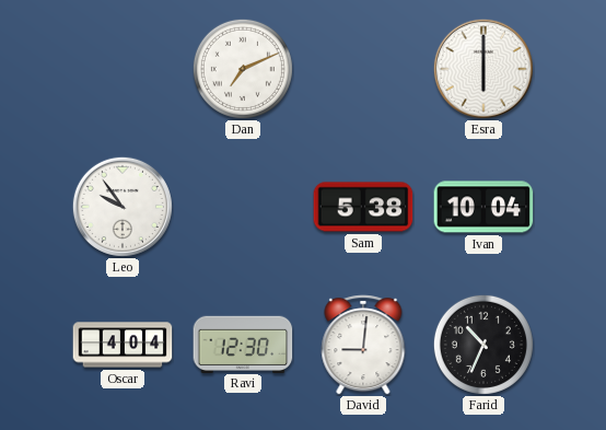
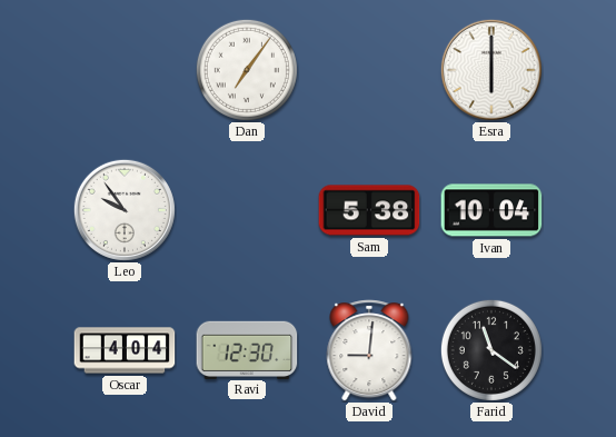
Dan: 7:11 -> 7:06 (247, 70)
Farid: 10:34 -> 11:21 (491, 350)
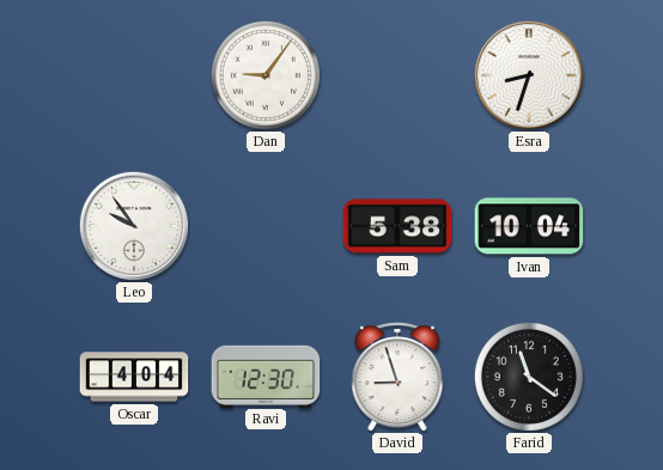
Dan: 7:06 -> 9:06 (266, 75)
Esra: 6:00 -> 8:33 (529, 75)
David: 9:01 -> 8:57 (397, 377)
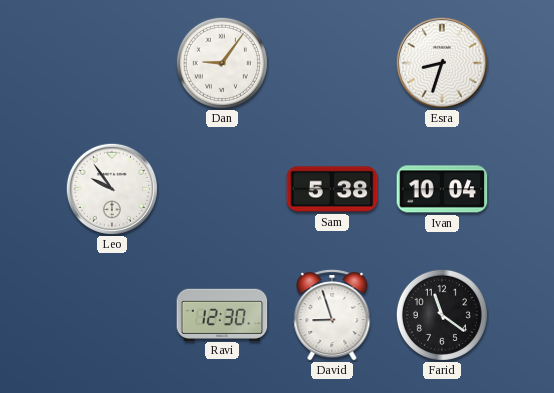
Oscar: 4:04 -> none (134, 377)
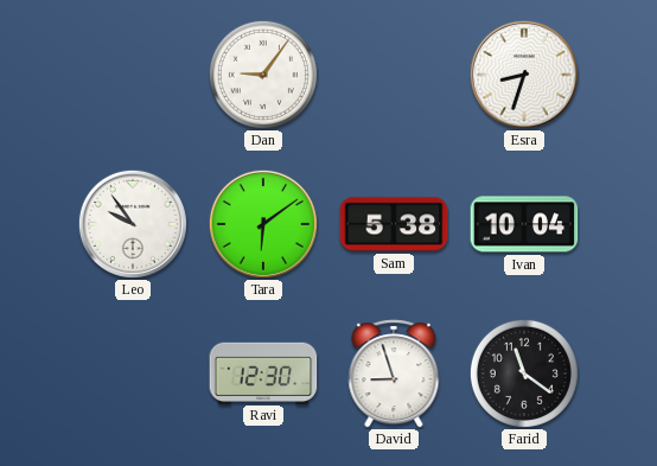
Tara: none -> 6:09 (263, 224)
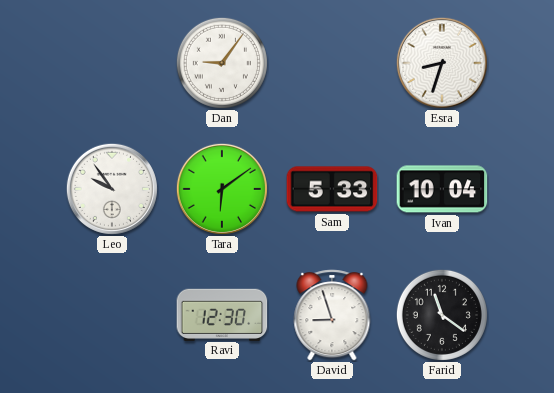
Sam: 5:38 -> 5:33 (332, 189)
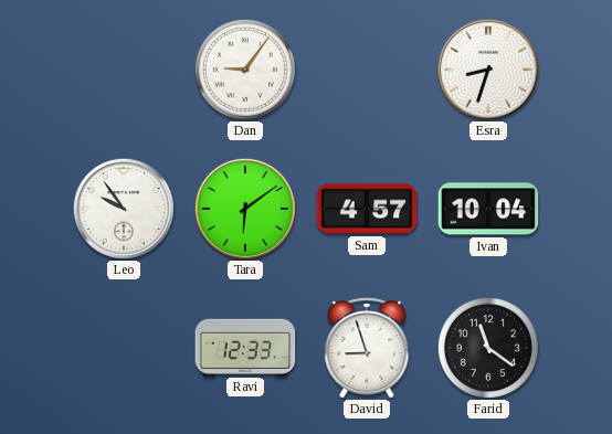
Sam: 5:33 -> 4:57 (367, 209)
Ravi: 12:30 -> 12:33 (245, 347)
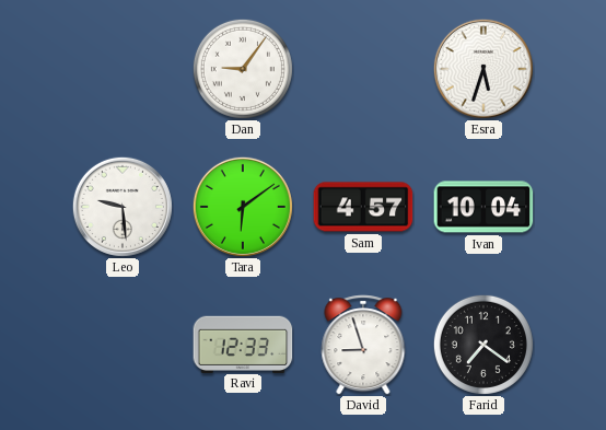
Esra: 8:33 -> 5:33 (483, 69)
Leo: 9:54 -> 9:29 (123, 207)
Farid: 11:21 -> 7:21 (483, 345)
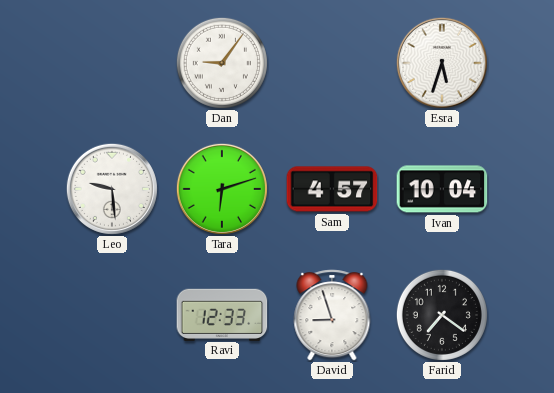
Tara: 6:09 -> 6:12 (222, 189)
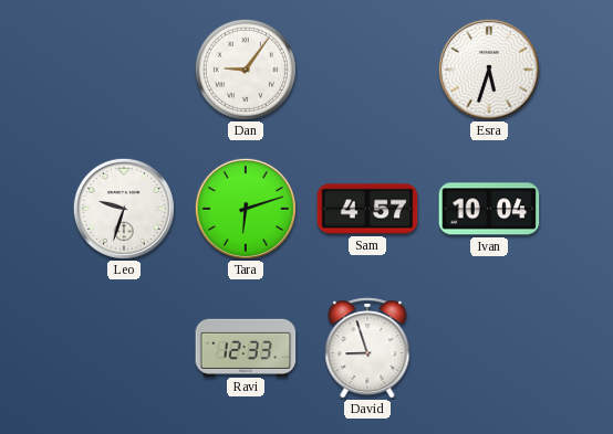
Leo: 9:29 -> 9:33 (124, 209)
Farid: 7:21 -> none (442, 315)
